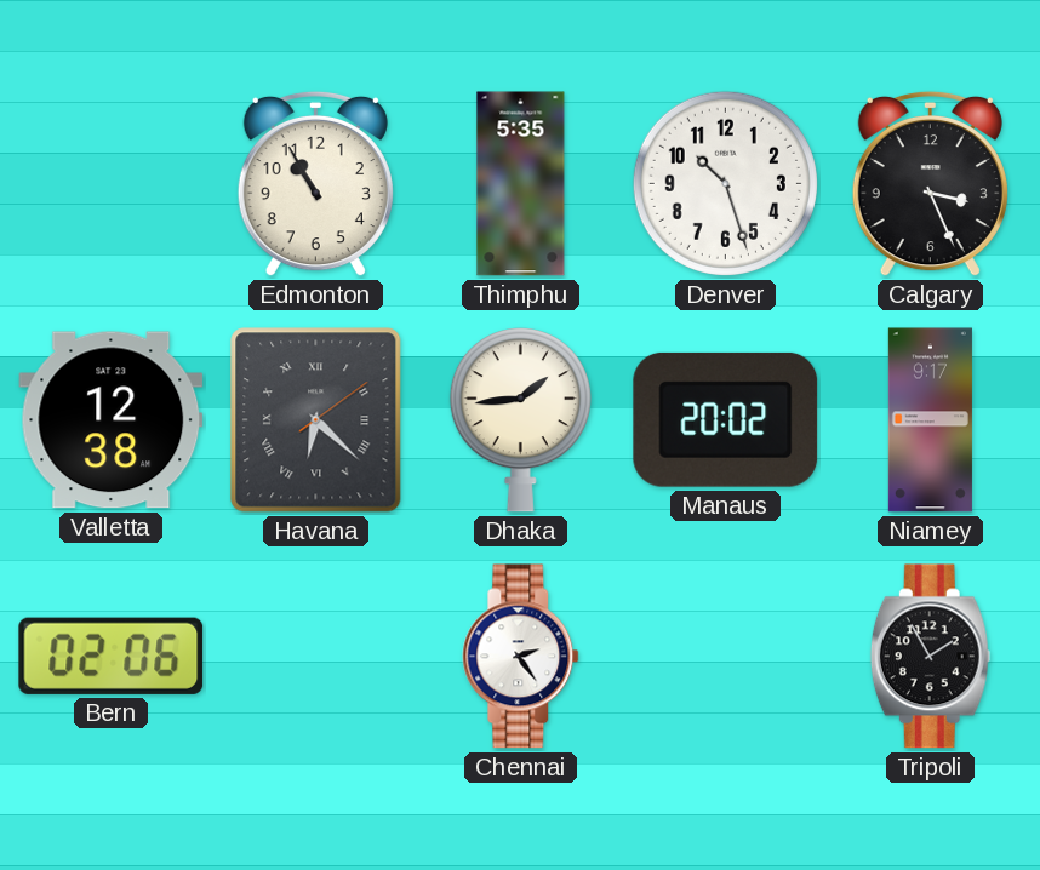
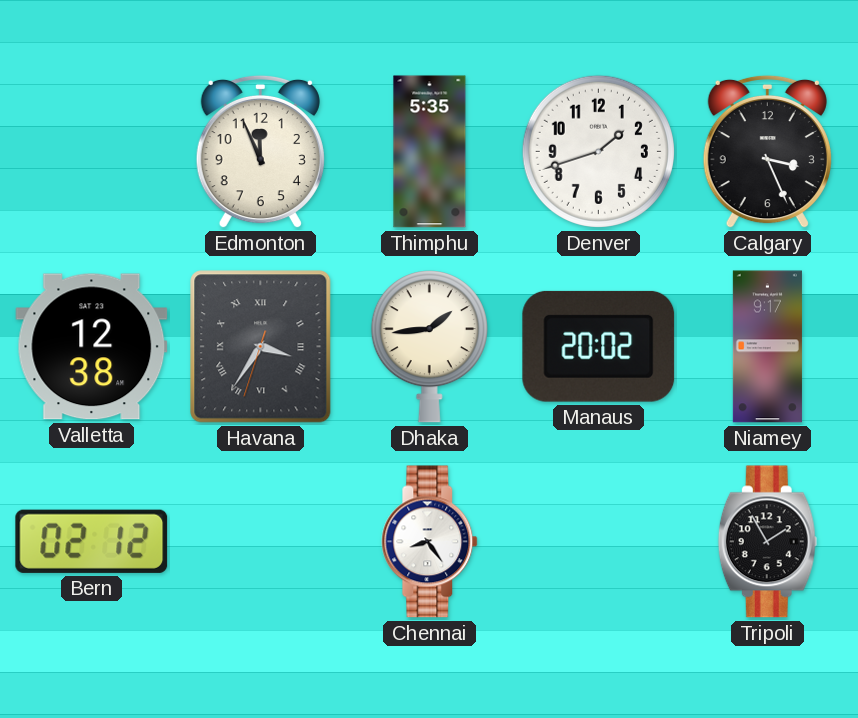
Edmonton: 10:55 -> 11:56 (260, 152)
Denver: 10:27 -> 1:42 (598, 151)
Havana: 6:22 -> 3:35 (261, 347)
Bern: 02:06 -> 02:12 (92, 541)
Chennai: 2:24 -> 8:24 (430, 542)
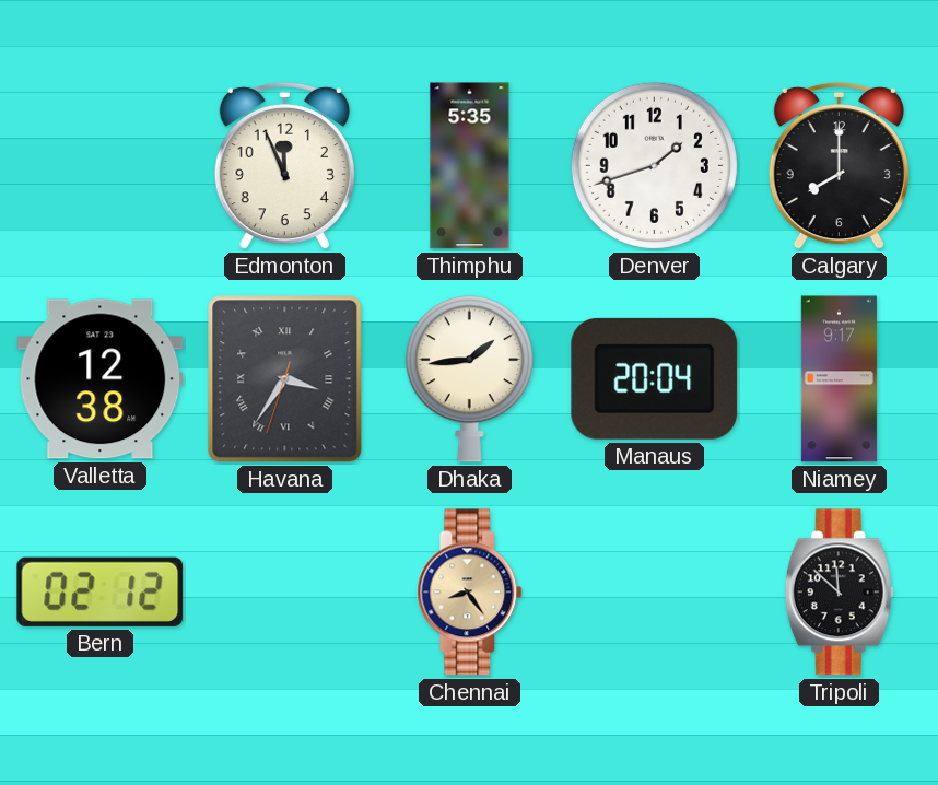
Calgary: 3:26 -> 8:00 (839, 166)
Manaus: 20:02 -> 20:04 (655, 378)
Chennai dial: white -> champagne (470, 593)
Tripoli: 1:55 -> 11:52 (839, 593)
